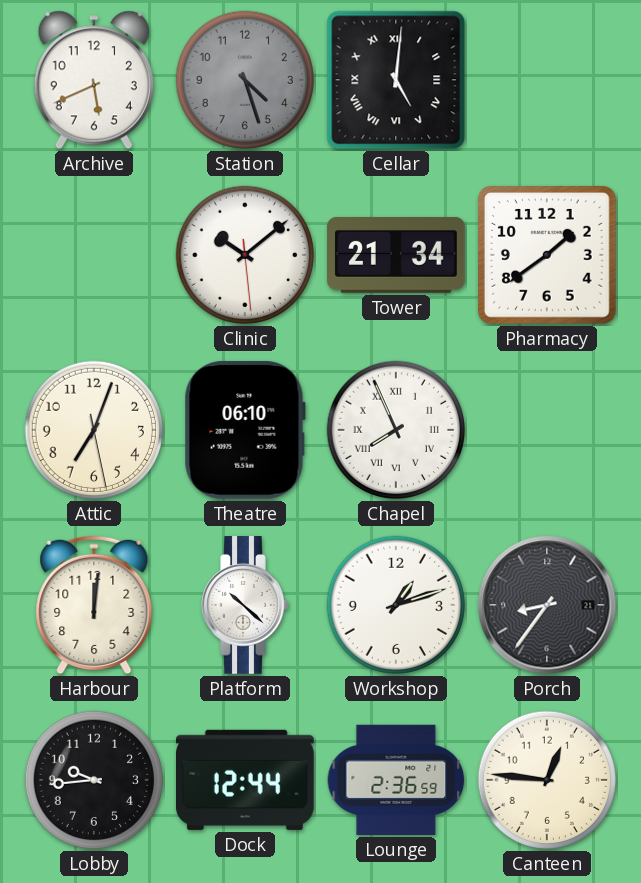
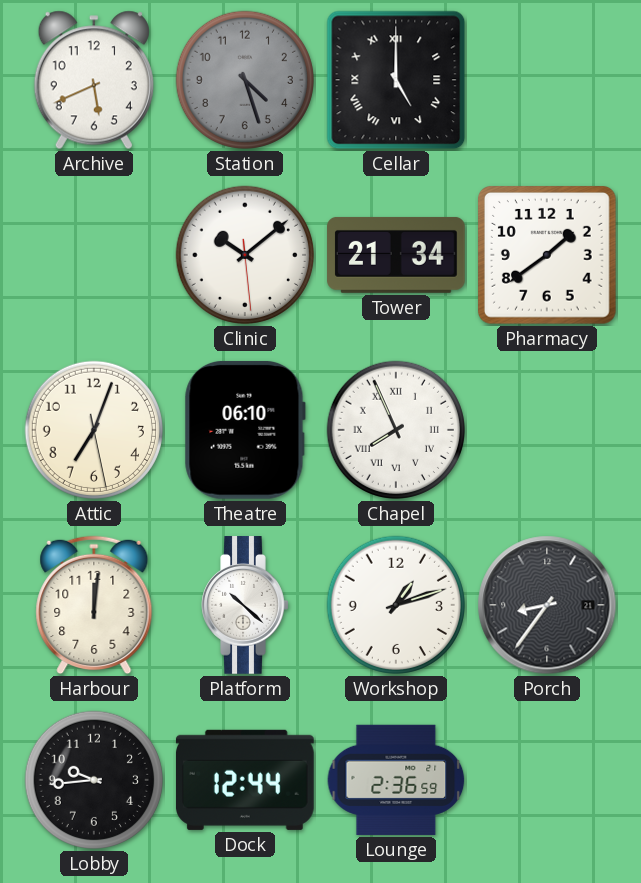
Cellar: 5:01 -> 5:00 (396, 80)
Canteen: 12:46 -> none (547, 780)
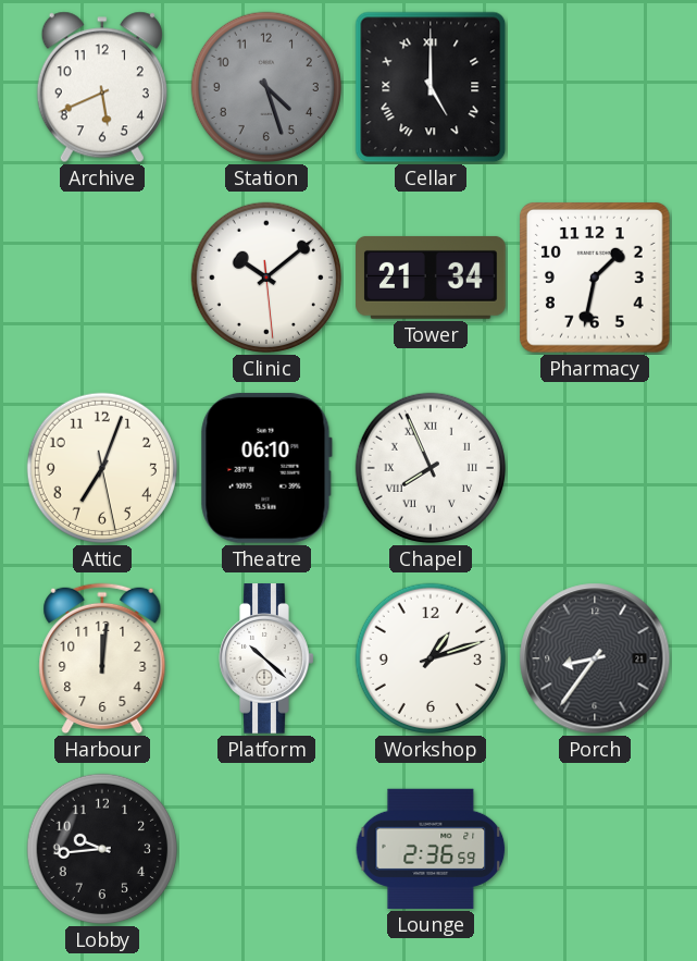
Pharmacy: 1:39 -> 1:32 (595, 278)
Dock: 12:44 -> none (245, 780)
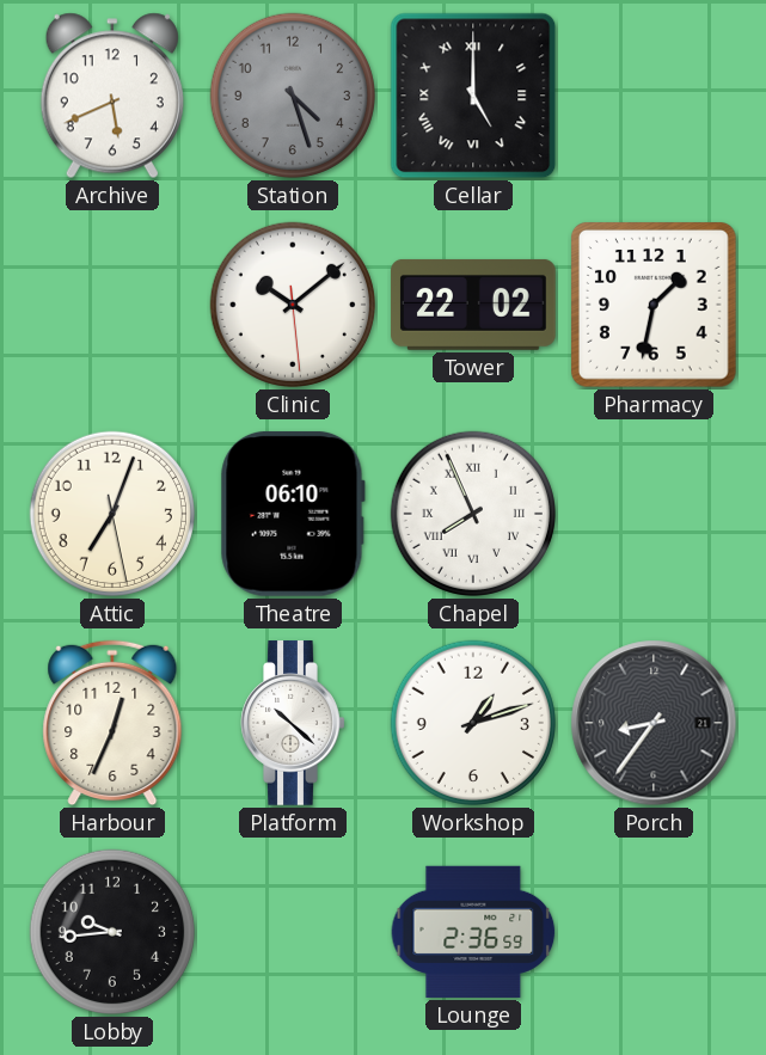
Tower: 21:34 -> 22:02 (473, 305)
Harbour: 12:01 -> 12:34 (112, 723)
